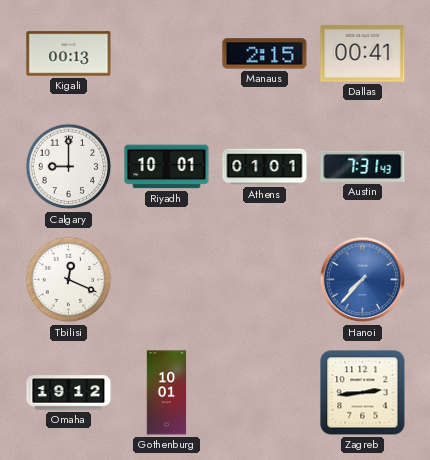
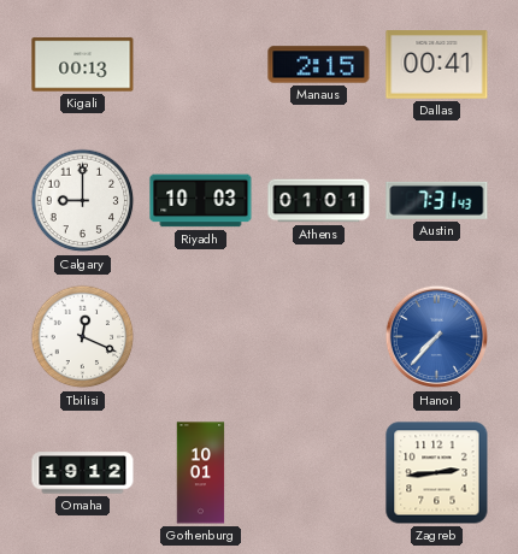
Riyadh: 10:01 -> 10:03 (201, 201)
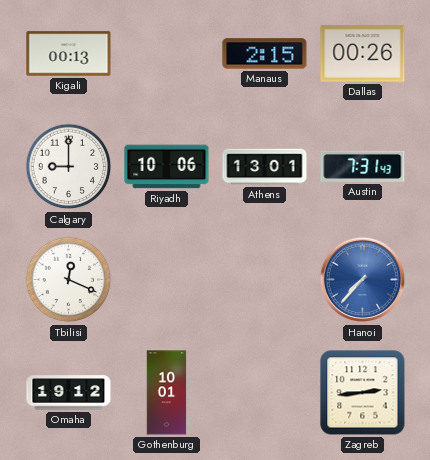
Dallas: 00:41 -> 00:26 (363, 54)
Riyadh: 10:03 -> 10:06 (167, 167)
Athens: 01:01 -> 13:01 (265, 167)
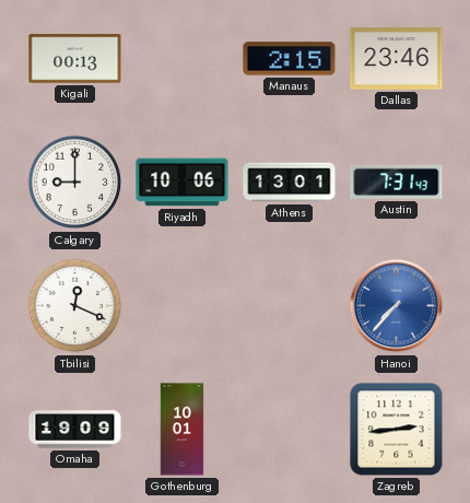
Dallas: 00:26 -> 23:46 (397, 59)
Omaha: 19:12 -> 19:09 (75, 430)
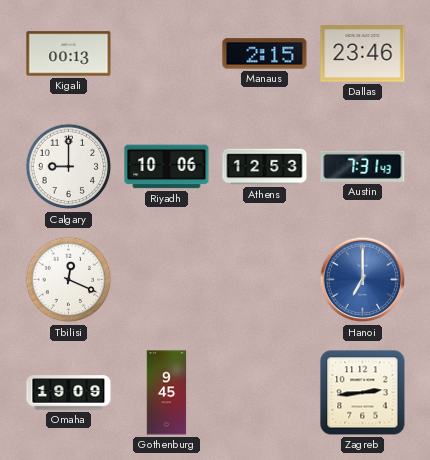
Athens: 13:01 -> 12:53 (265, 167)
Hanoi: 7:37 -> 7:00 (363, 280)
Gothenburg: 10:01 -> 9:45 (167, 393)
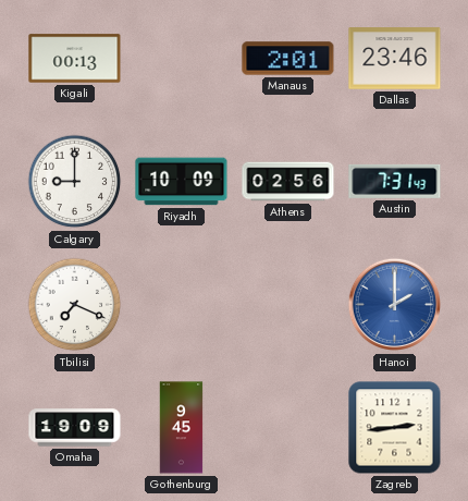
Manaus: 2:15 -> 2:01 (288, 59)
Riyadh: 10:06 -> 10:09 (182, 182)
Athens: 12:53 -> 02:56 (288, 182)
Tbilisi: 12:19 -> 7:19 (75, 305)
Hanoi: 7:00 -> 2:00 (395, 305)
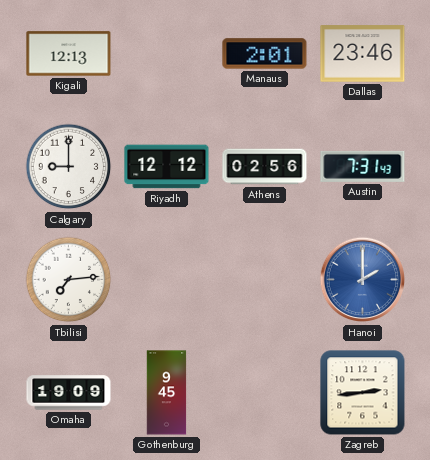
Kigali: 00:13 -> 12:13 (69, 54)
Riyadh: 10:09 -> 12:12 (167, 167)
Tbilisi: 7:19 -> 7:14 (69, 280)
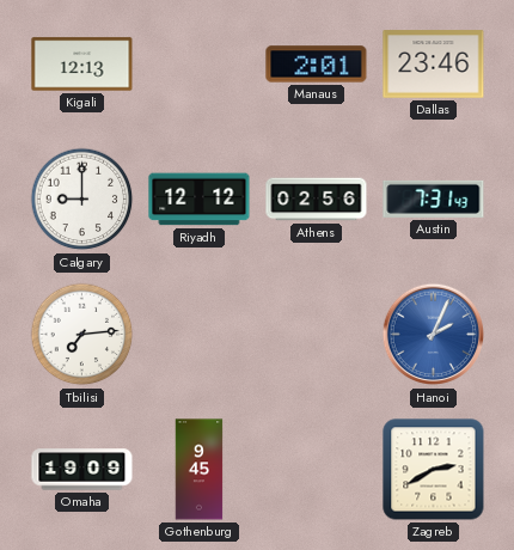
Hanoi: 2:00 -> 2:04 (434, 335)
Zagreb: 2:44 -> 2:40 (434, 470)
